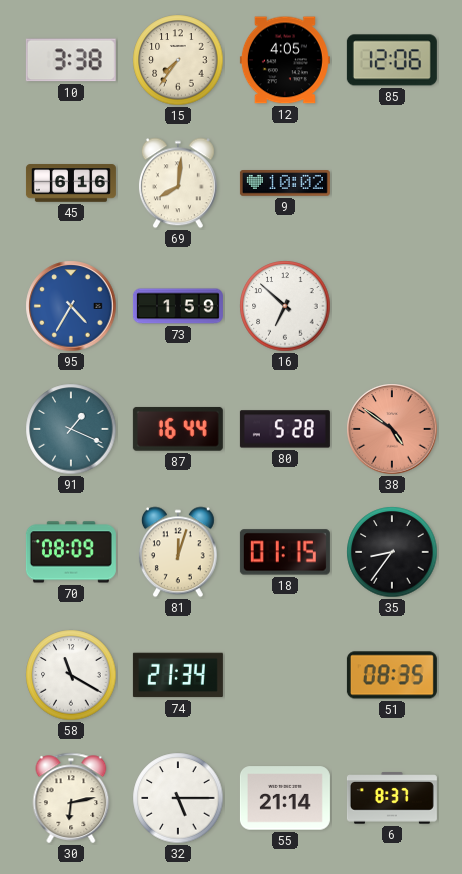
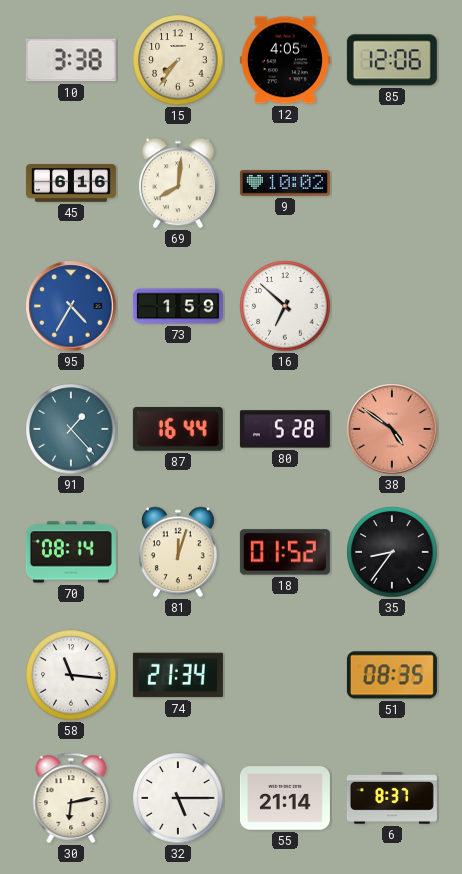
91: 1:19 -> 1:23 (71, 429)
70: 08:09 -> 08:14 (71, 552)
18: 01:15 -> 01:52 (285, 552)
58: 11:20 -> 11:16 (71, 675)
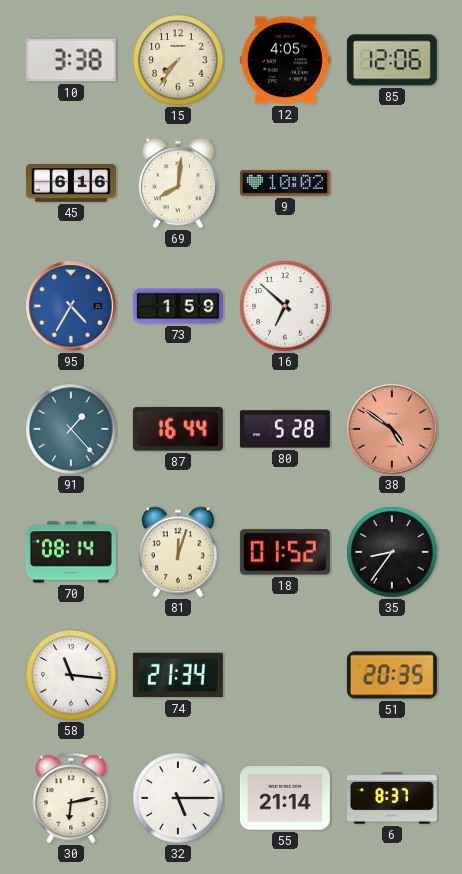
51: 08:35 -> 20:35 (392, 675)
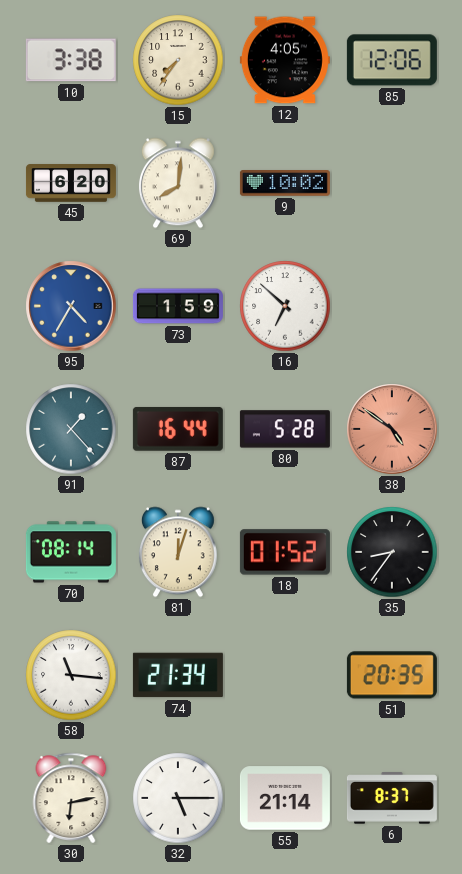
45: 6:16 -> 6:20 (71, 183)
